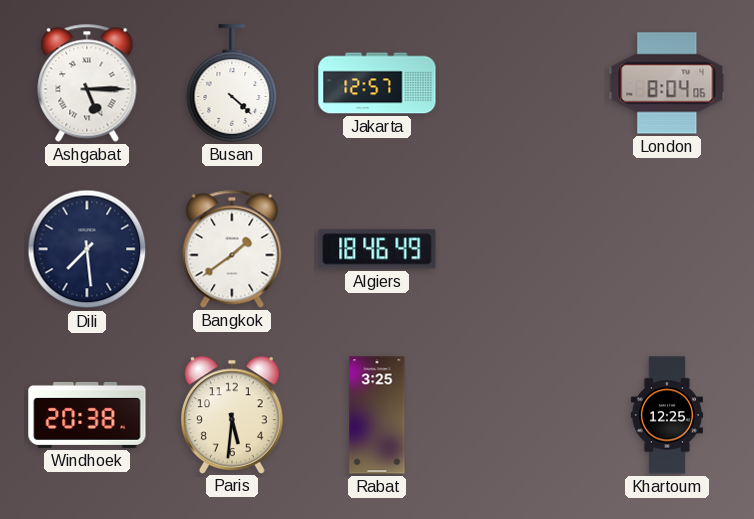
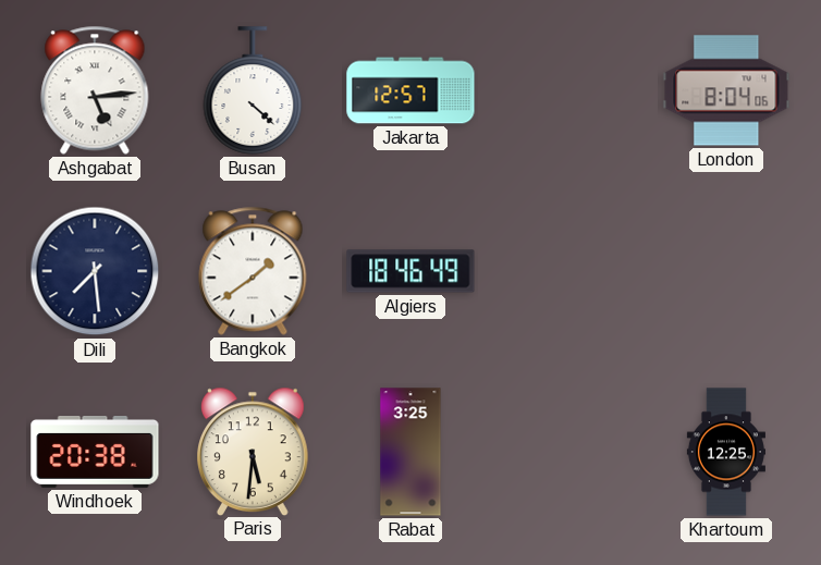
Ashgabat: 5:15 -> 5:14 (95, 90)
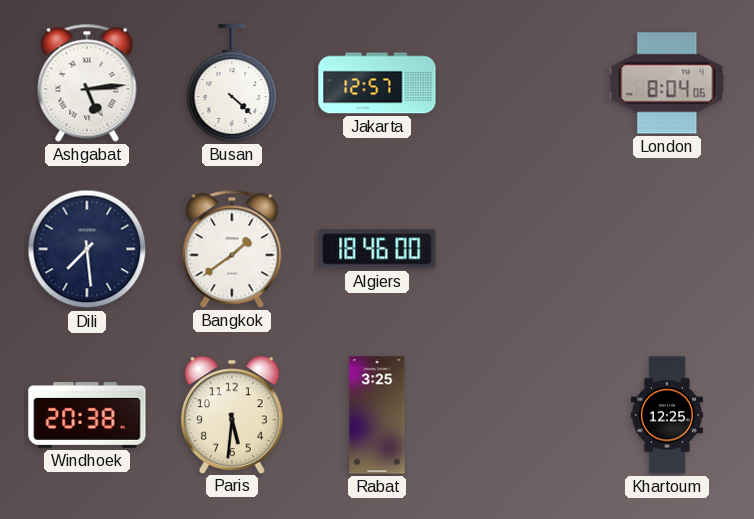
Algiers: 18:46:49 -> 18:46:00 (377, 249)
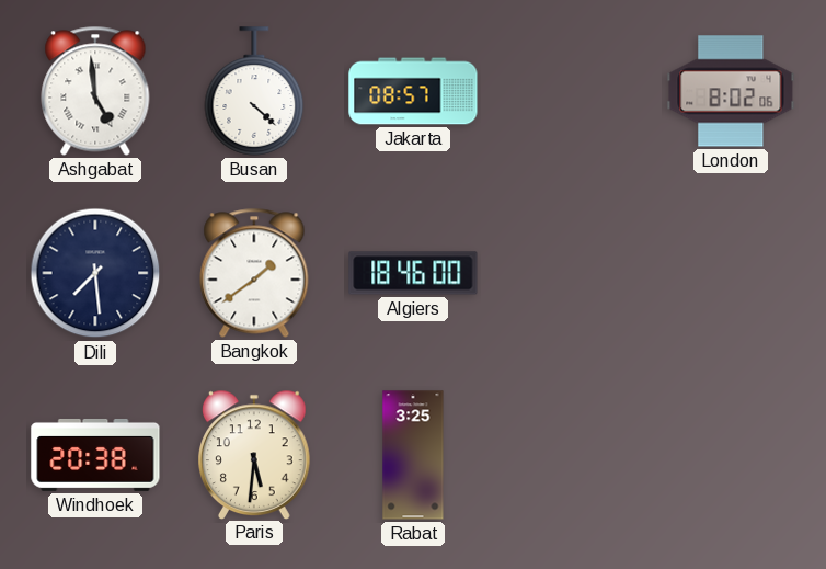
Ashgabat: 5:14 -> 4:59 (95, 91)
Jakarta: 12:57 -> 08:57 (413, 91)
London: 8:04 -> 8:02 (731, 91)
Khartoum: 12:25 -> none (667, 415)
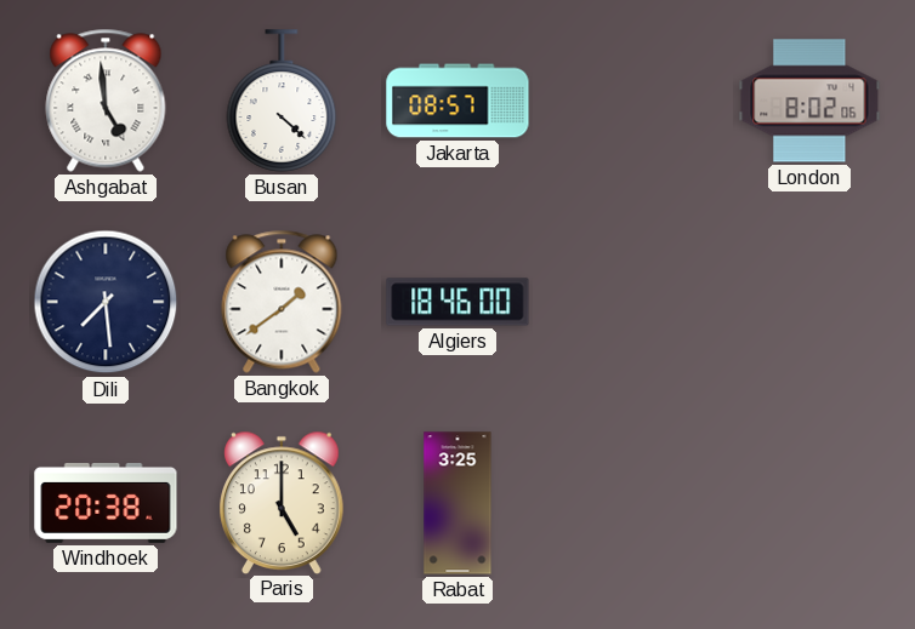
Paris: 5:31 -> 5:00 (283, 502)
